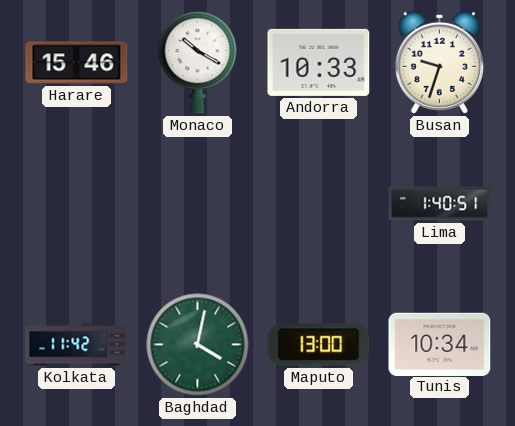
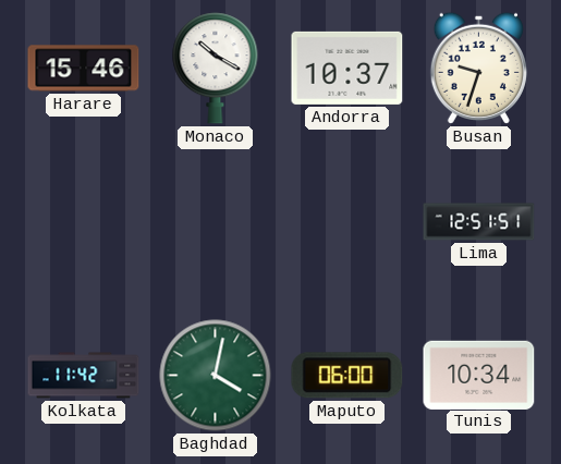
Andorra: 10:33 -> 10:37 (347, 68)
Lima: 1:40 -> 12:51 (479, 222)
Maputo: 13:00 -> 06:00 (347, 376)
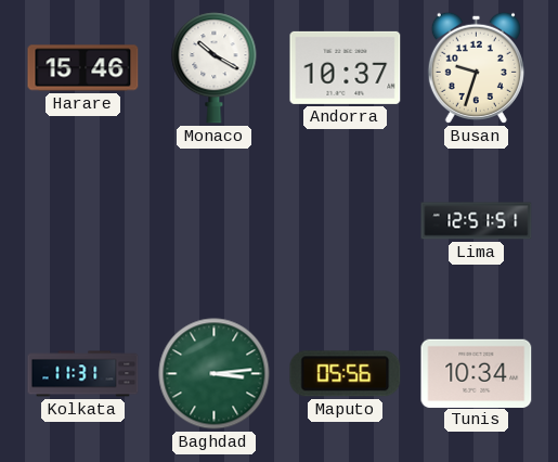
Kolkata: 11:42 -> 11:31 (83, 374)
Baghdad: 4:02 -> 3:14 (215, 374)
Maputo: 06:00 -> 05:56 (346, 374)
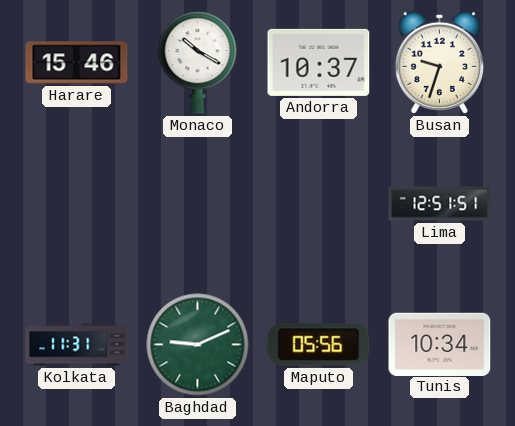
Baghdad: 3:14 -> 9:11 (198, 345)
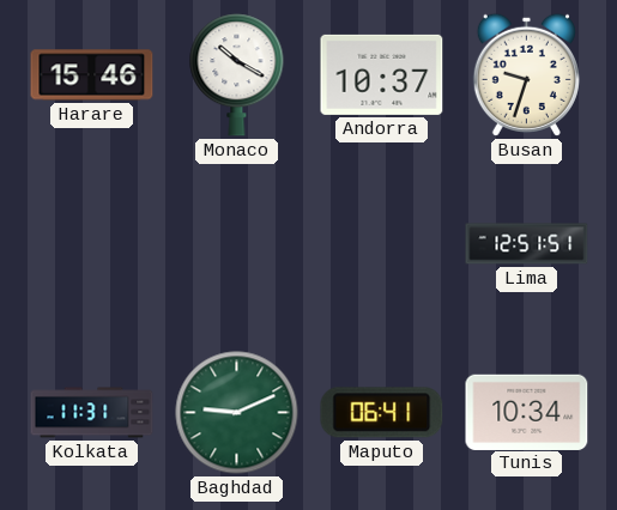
Maputo: 05:56 -> 06:41 (382, 413)
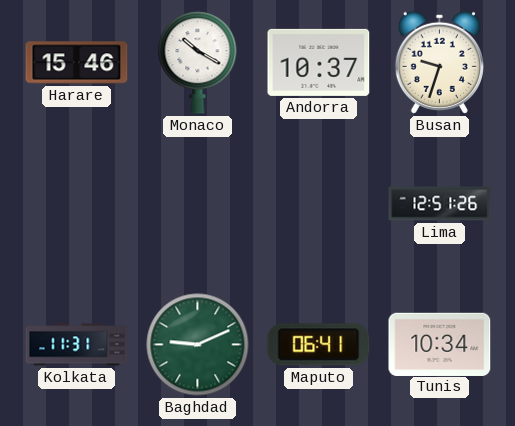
Lima: 12:51:51 -> 12:51:26 (440, 204)
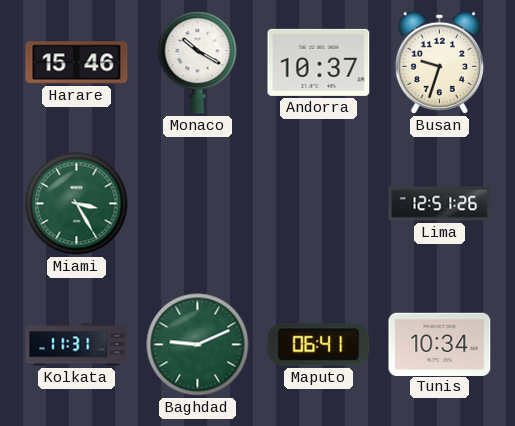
Miami: none -> 3:25 (77, 204)
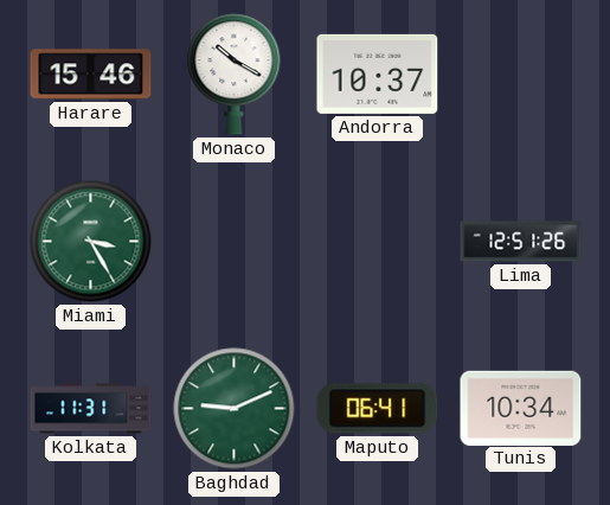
Busan: 9:33 -> none (439, 62)
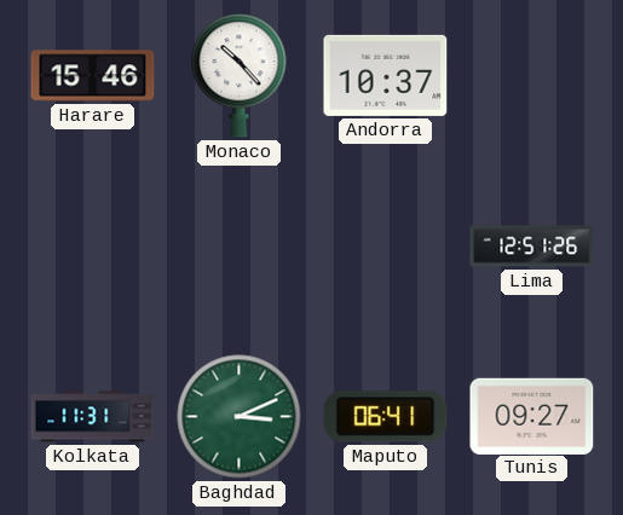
Monaco: 10:20 -> 10:23 (240, 76)
Miami: 3:25 -> none (91, 242)
Baghdad: 9:11 -> 3:11 (240, 417)
Tunis: 10:34 -> 09:27 (532, 416)
